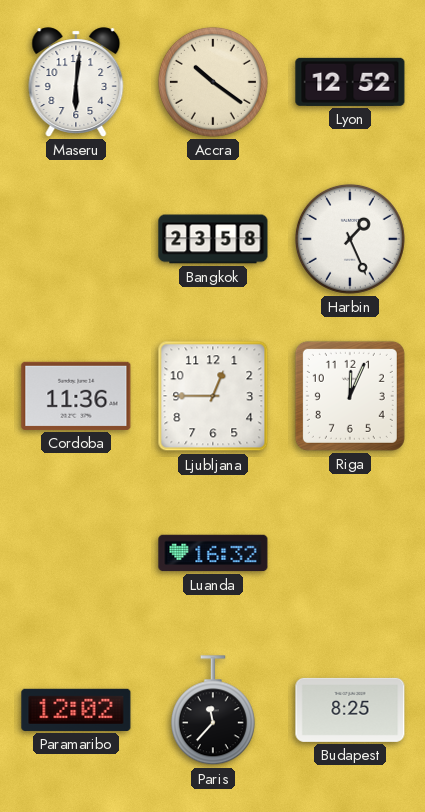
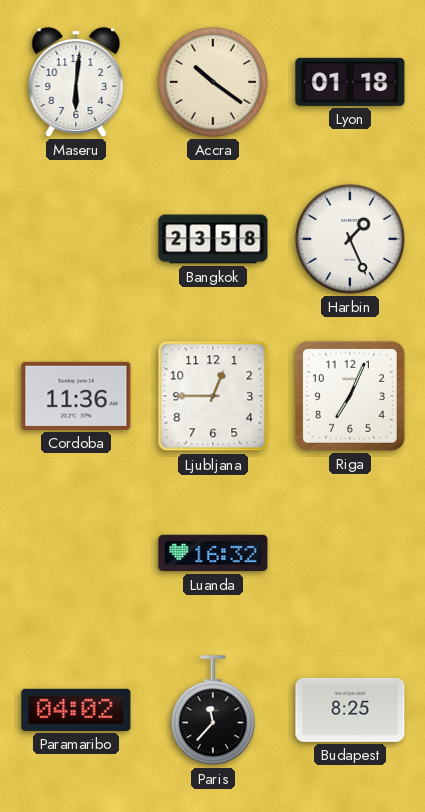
Lyon: 12:52 -> 01:18 (350, 82)
Riga: 12:04 -> 7:04 (350, 396)
Paramaribo: 12:02 -> 04:02 (76, 710)
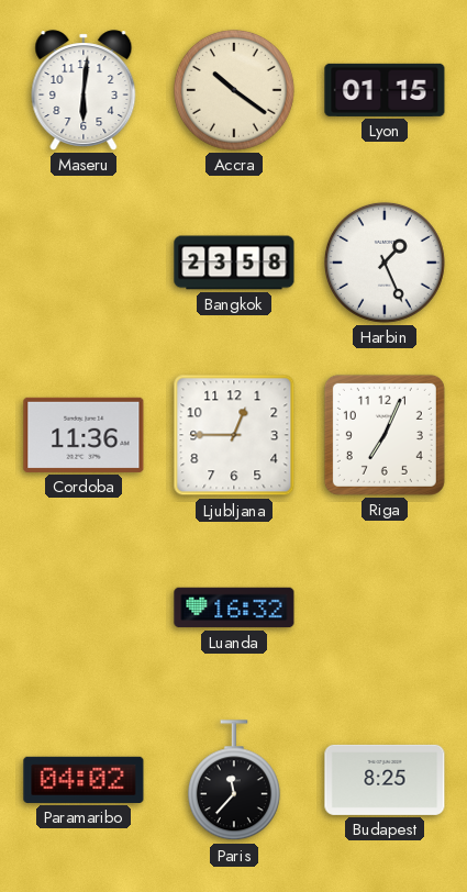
Lyon: 01:18 -> 01:15 (385, 90)
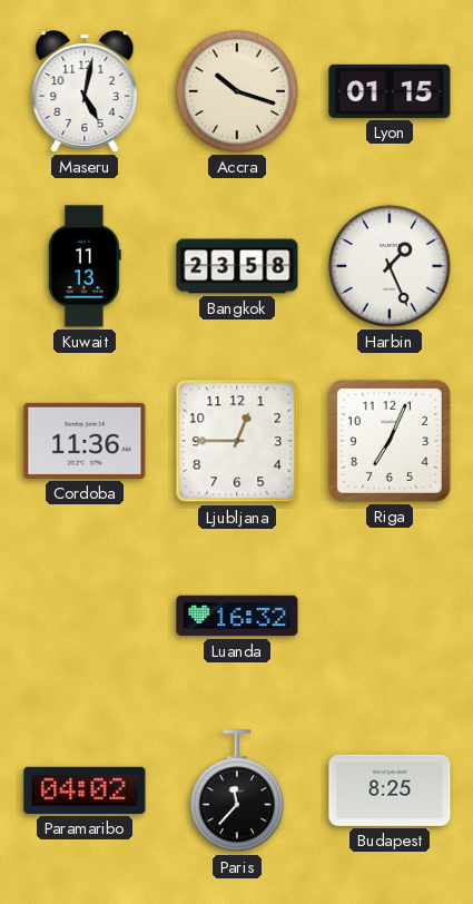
Maseru: 6:01 -> 5:02 (85, 91)
Accra: 10:21 -> 10:18 (237, 91)
Kuwait: none -> 11:13 (85, 266)
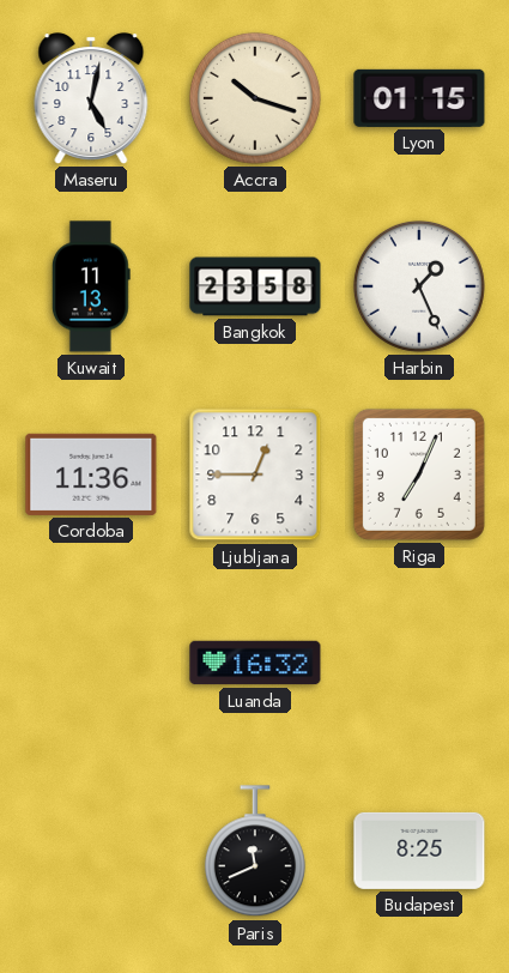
Paramaribo: 04:02 -> none (85, 790)
Paris: 11:37 -> 11:41 (255, 852)
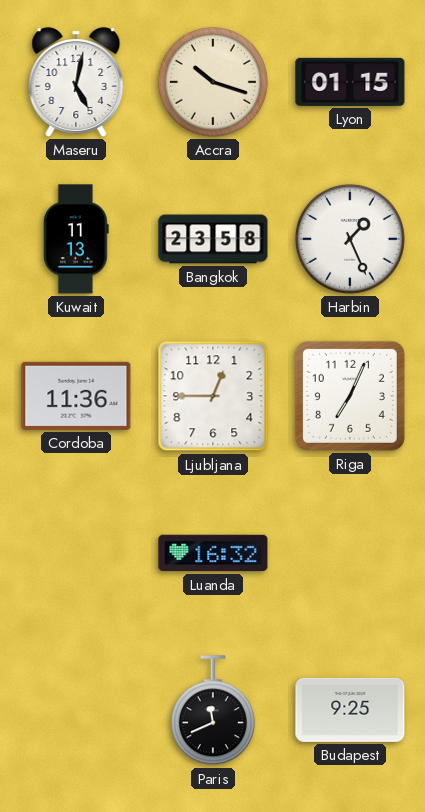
Budapest: 8:25 -> 9:25 (350, 710)
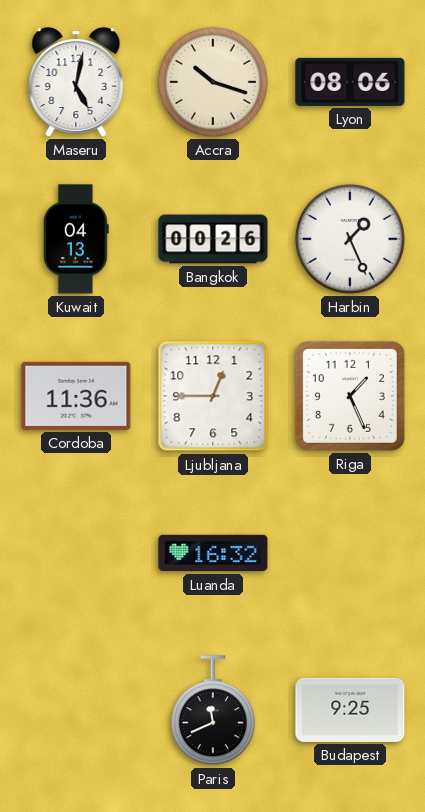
Lyon: 01:15 -> 08:06 (350, 82)
Kuwait: 11:13 -> 04:13 (76, 239)
Bangkok: 23:58 -> 00:26 (213, 239)
Riga: 7:04 -> 1:26 (350, 396)
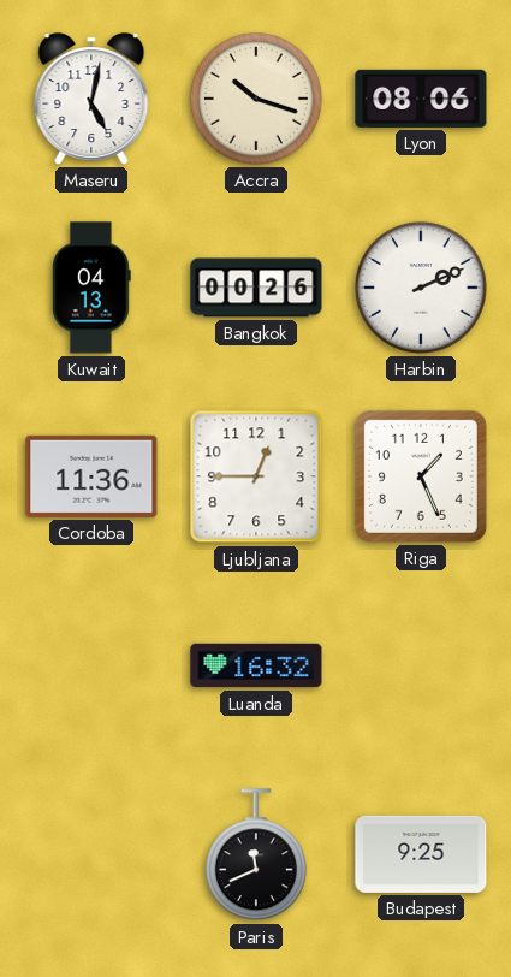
Harbin: 1:26 -> 2:11 (421, 288)
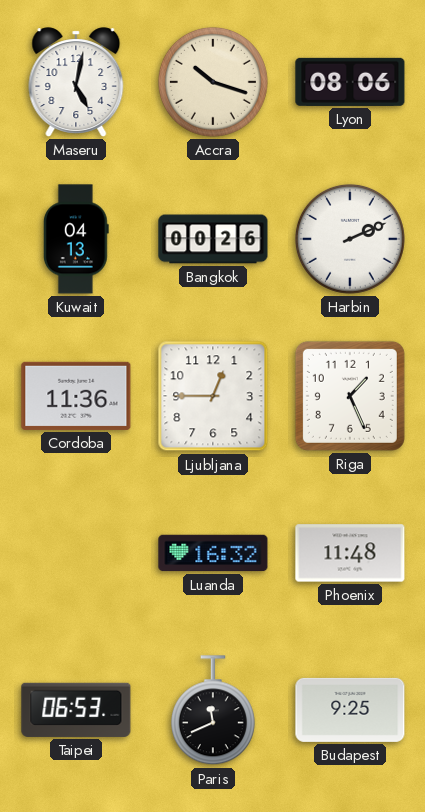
Phoenix: none -> 11:48 (350, 553)
Taipei: none -> 06:53 (76, 710)
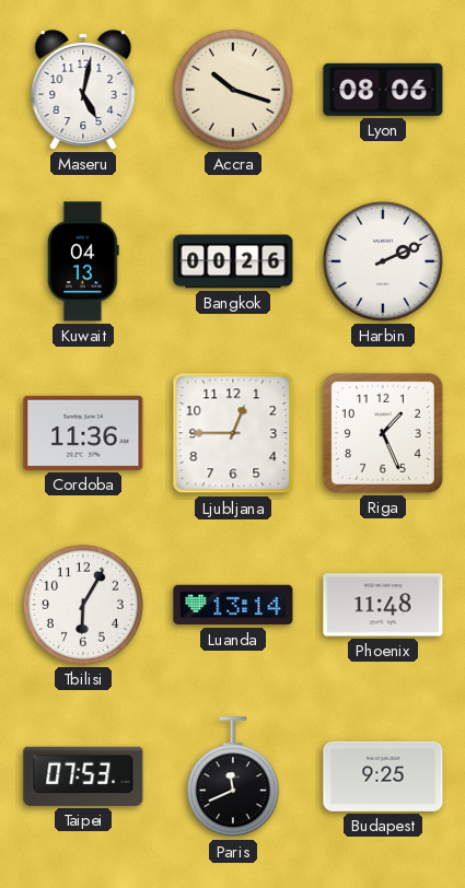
Tbilisi: none -> 6:05 (83, 605)
Luanda: 16:32 -> 13:14 (233, 605)
Taipei: 06:53 -> 07:53 (83, 776)
